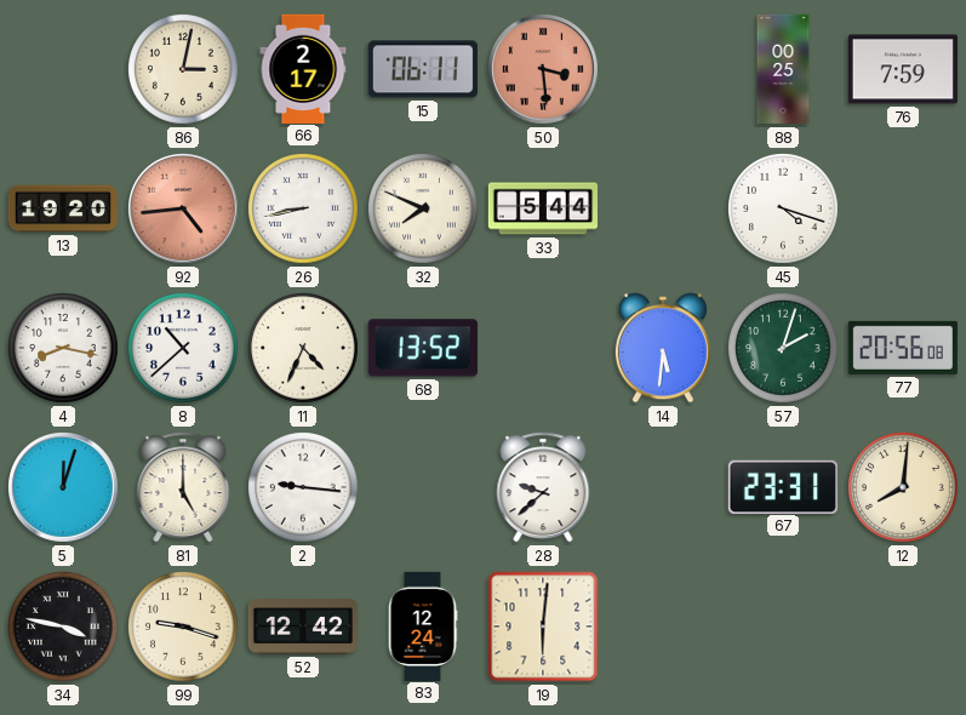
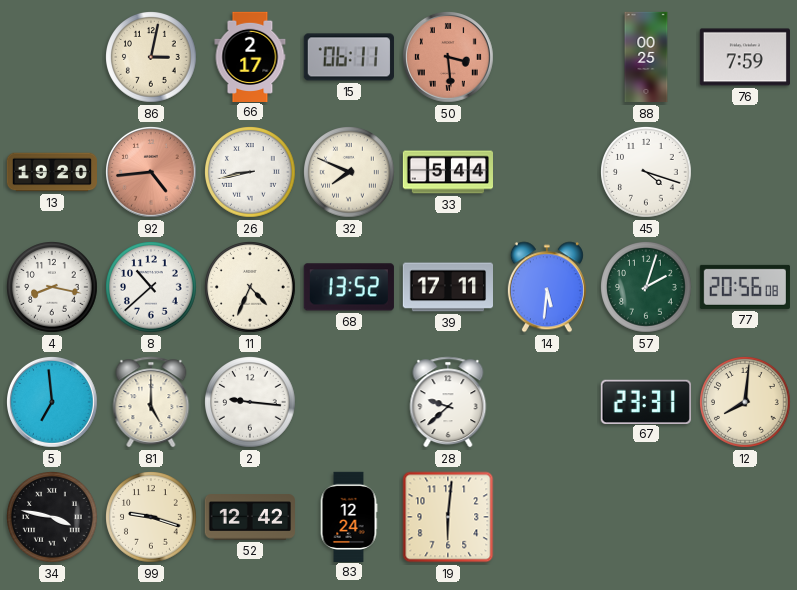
39: none -> 17:11 (447, 287)
5: 12:03 -> 6:59 (53, 403)
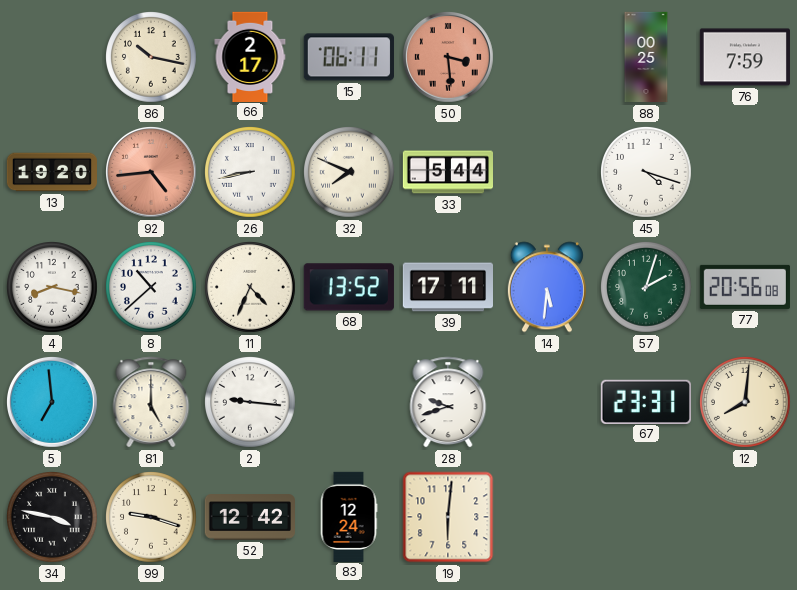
86: 3:02 -> 10:17 (152, 58)
28: 9:38 -> 9:42 (448, 402)
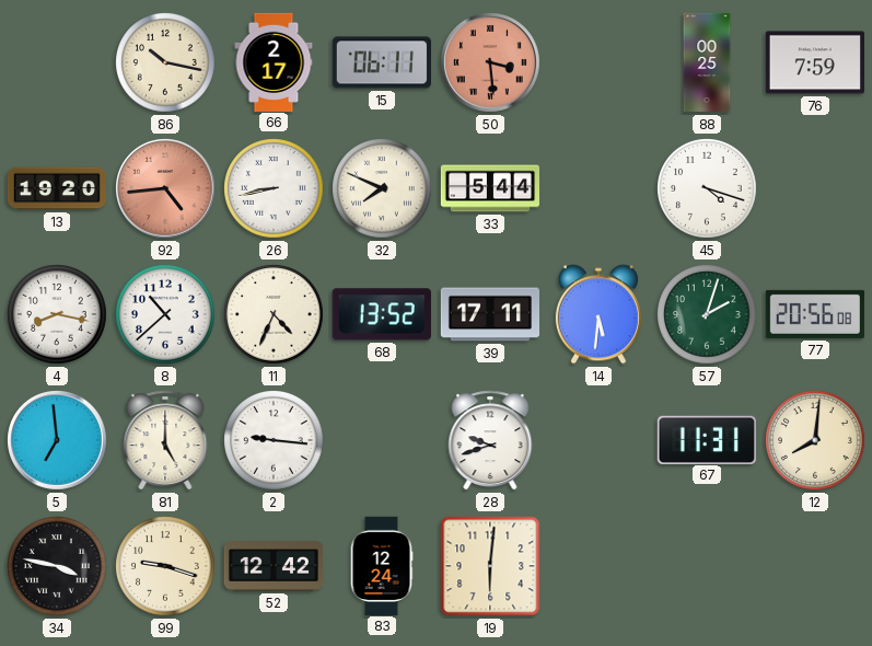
67: 23:31 -> 11:31 (707, 439)
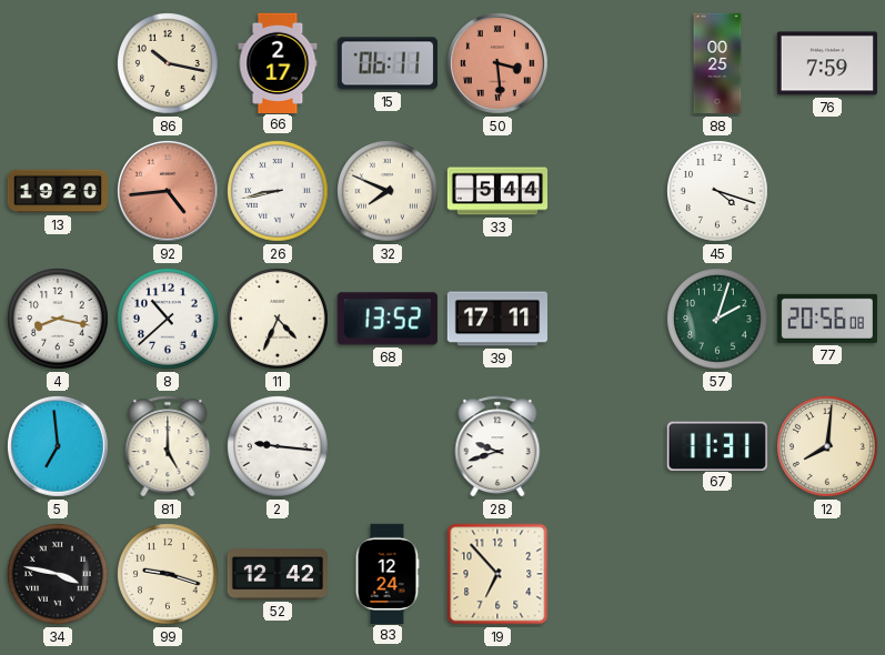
14: 5:31 -> none (598, 314)
19: 6:01 -> 6:53 (497, 574)
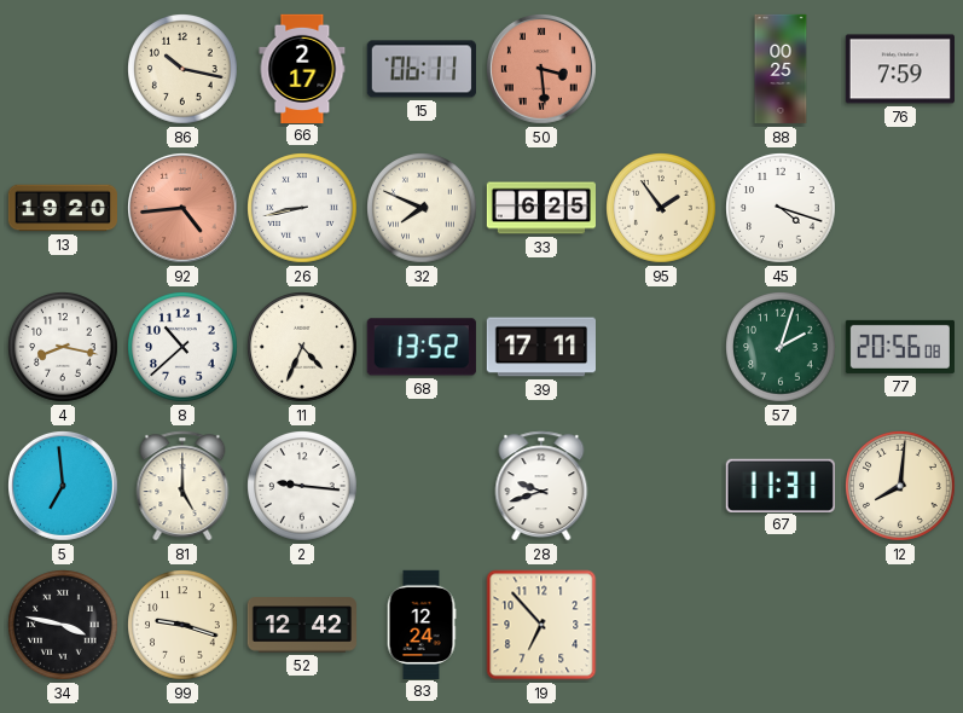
33: 5:44 -> 6:25 (540, 208)
95: none -> 1:54 (662, 209)
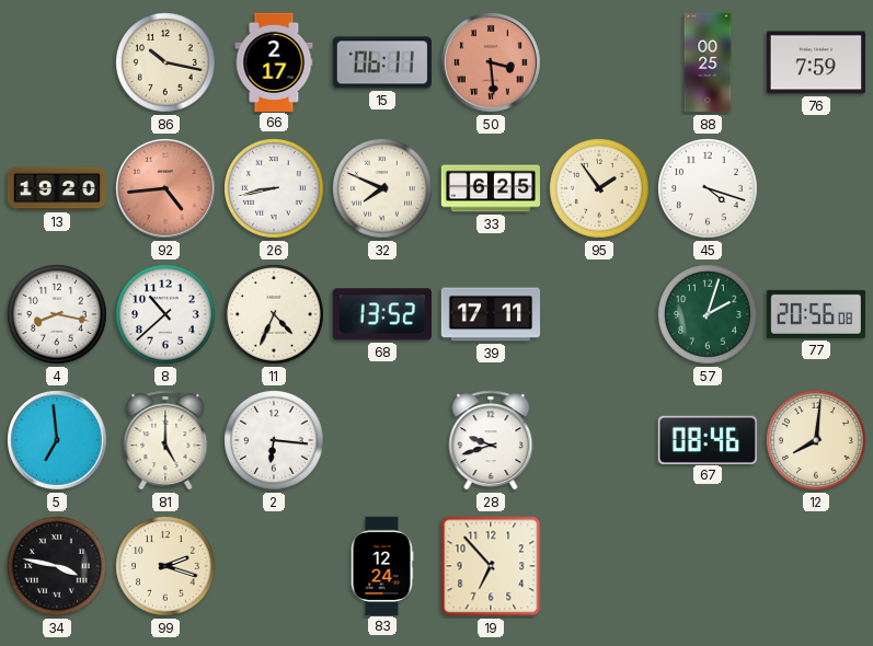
2: 9:16 -> 6:16 (275, 441)
67: 11:31 -> 08:46 (708, 439)
99: 9:18 -> 2:18 (166, 567)
52: 12:42 -> none (301, 625)
